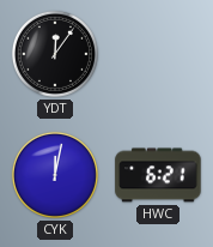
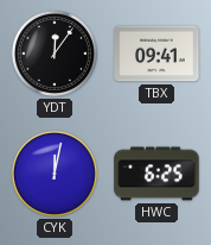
TBX: none -> 09:41 (156, 54)
HWC: 6:21 -> 6:25 (156, 174)
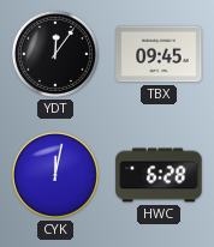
TBX: 09:41 -> 09:45 (159, 54)
HWC: 6:25 -> 6:28 (159, 175)
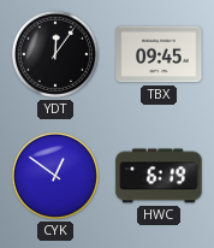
CYK: 12:02 -> 12:51 (55, 176)
HWC: 6:28 -> 6:19 (159, 176)
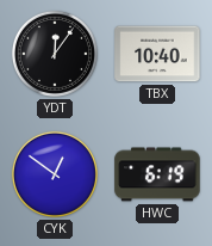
TBX: 09:45 -> 10:40 (157, 54)
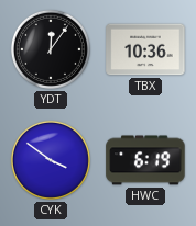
TBX: 10:40 -> 10:36 (145, 49)
CYK: 12:51 -> 3:51 (51, 160)
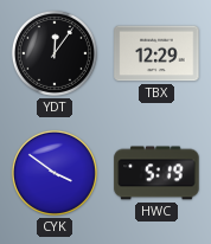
TBX: 10:36 -> 12:29 (156, 53)
HWC: 6:19 -> 5:19 (156, 173)
